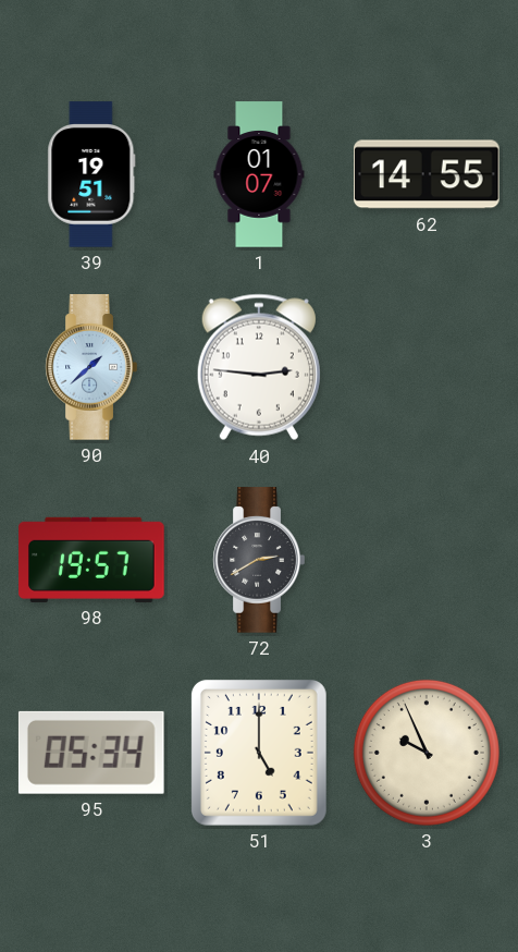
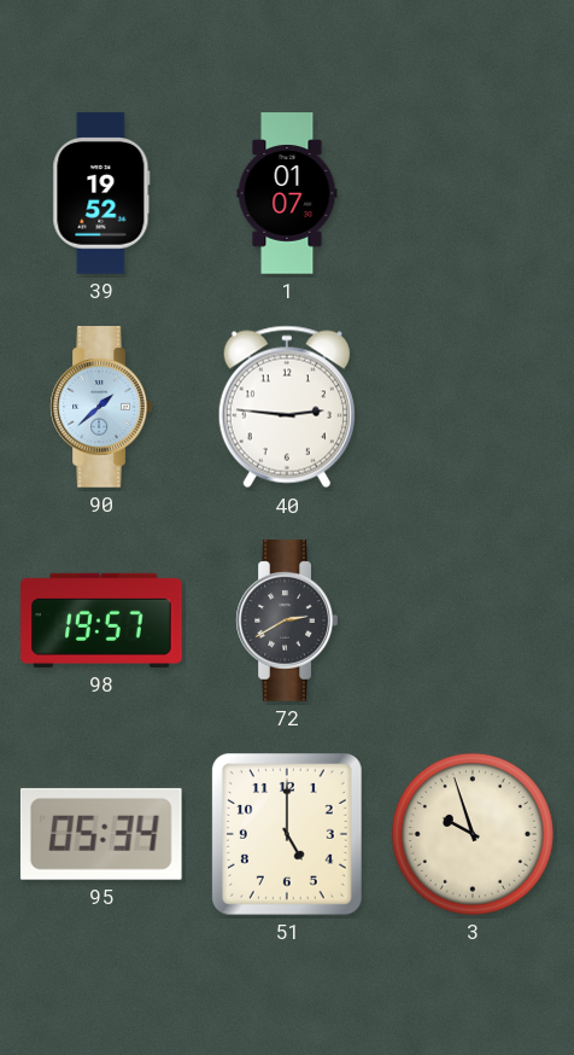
39: 19:51 -> 19:52 (101, 193)
62: 14:55 -> none (428, 174)
3: 9:56 -> 9:57 (473, 834)
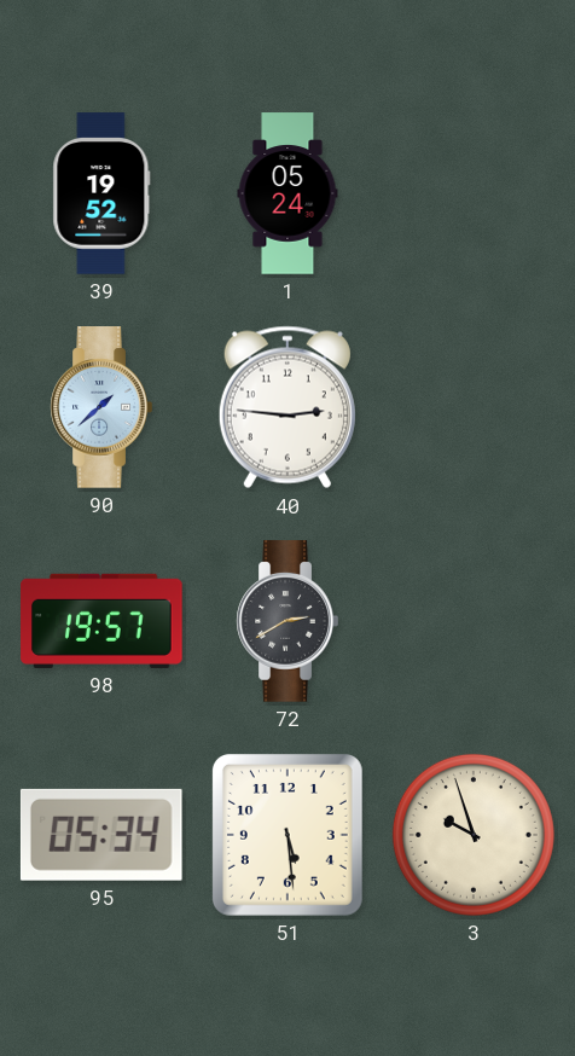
1: 01:07 -> 05:24 (287, 193)
51: 5:00 -> 5:29 (287, 835)
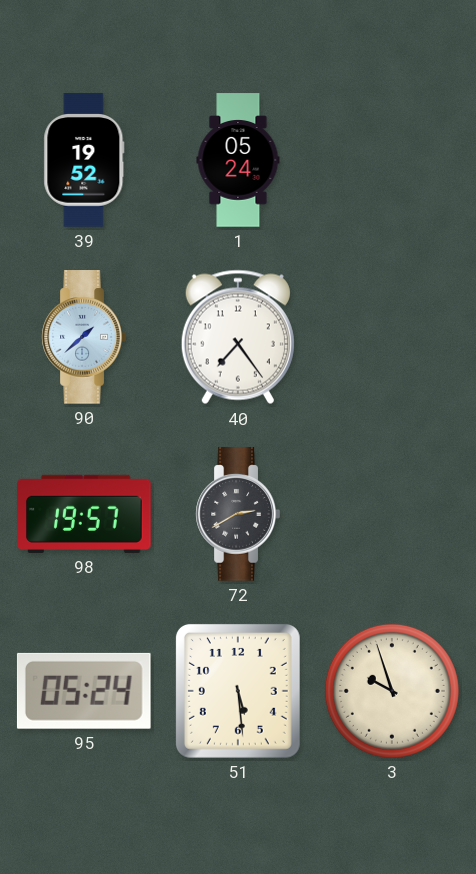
40: 2:46 -> 7:24 (238, 337)
95: 05:34 -> 05:24 (84, 691)
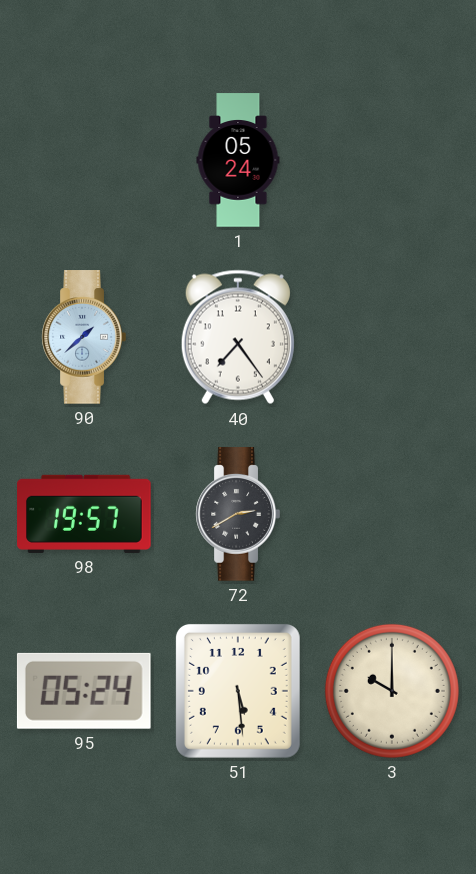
39: 19:52 -> none (84, 160)
3: 9:57 -> 10:00 (392, 691)
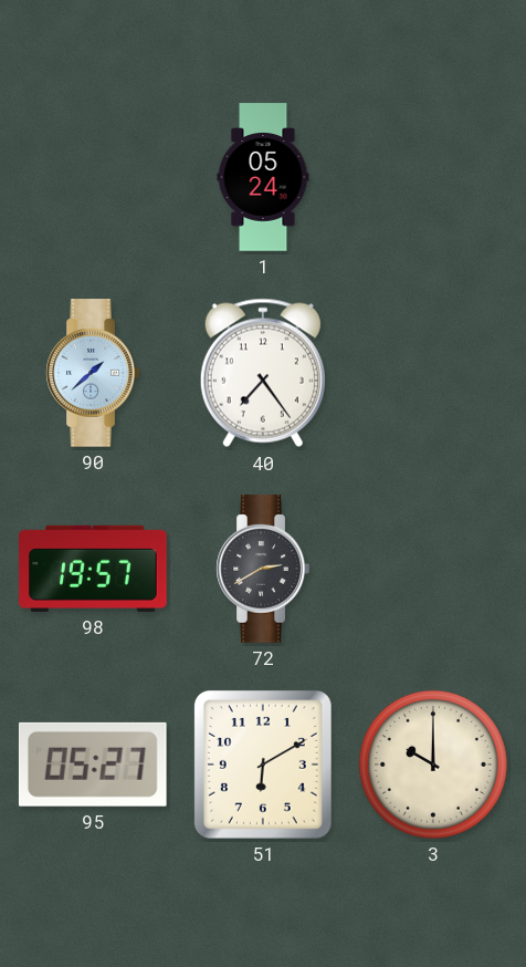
95: 05:24 -> 05:27 (93, 765)
51: 5:29 -> 6:10 (263, 765)
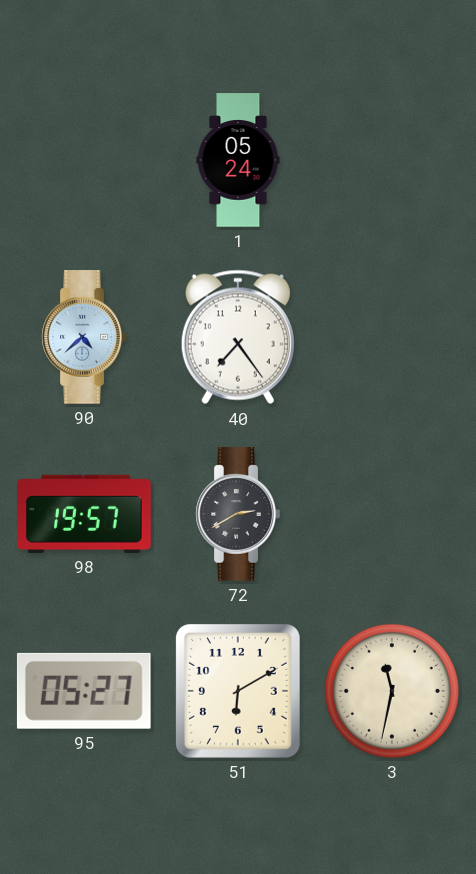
90: 1:38 -> 4:38 (84, 337)
3: 10:00 -> 11:32 (392, 691)
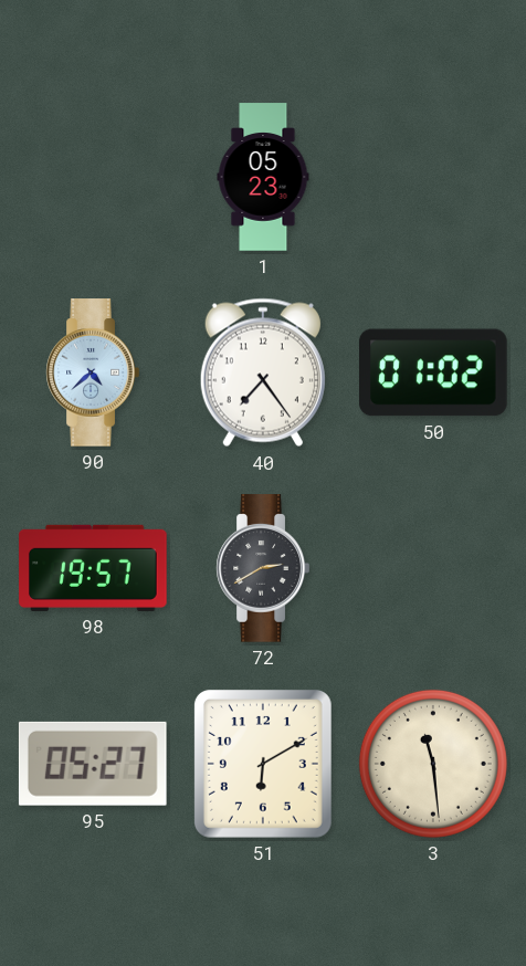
1: 05:24 -> 05:23 (263, 177)
50: none -> 01:02 (434, 372)
3: 11:32 -> 11:29 (433, 764)
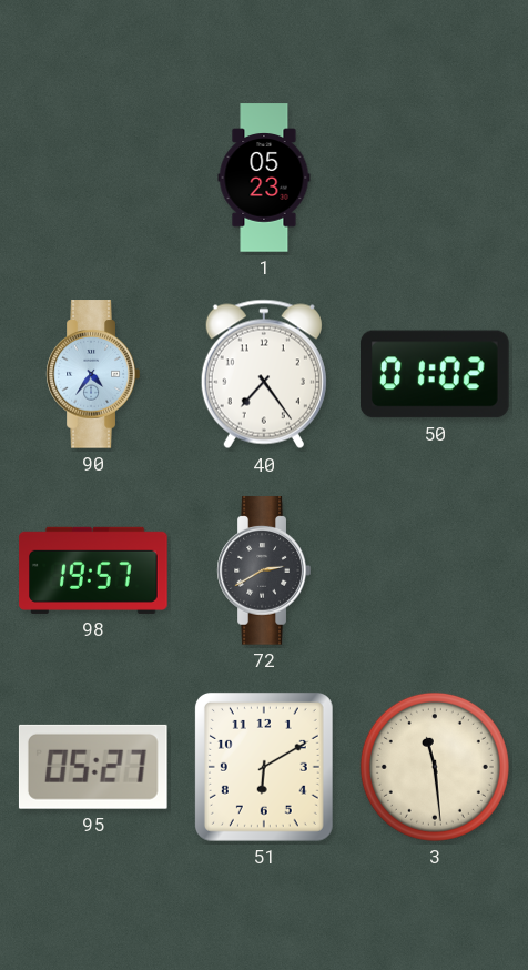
90: 4:38 -> 4:36 (93, 374)
